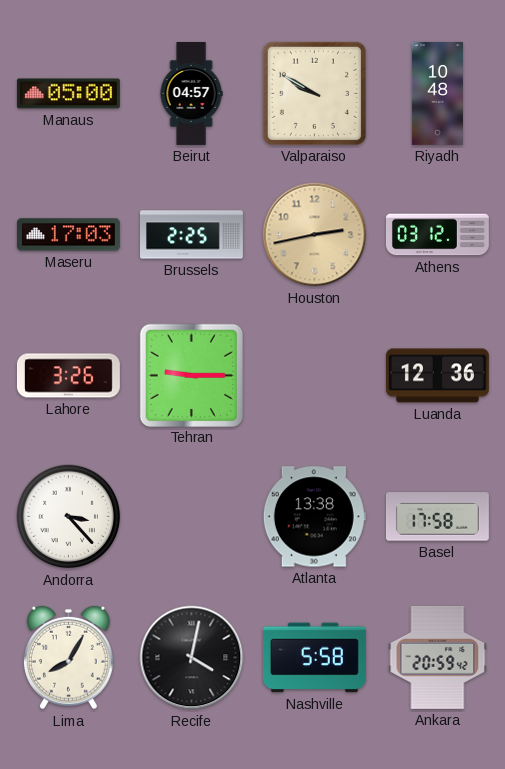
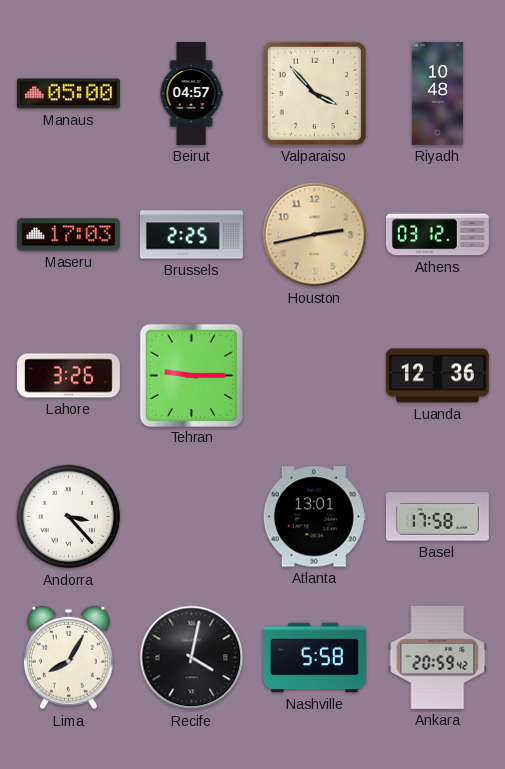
Valparaiso: 9:50 -> 3:53 (314, 93)
Atlanta: 13:38 -> 13:01 (314, 517)
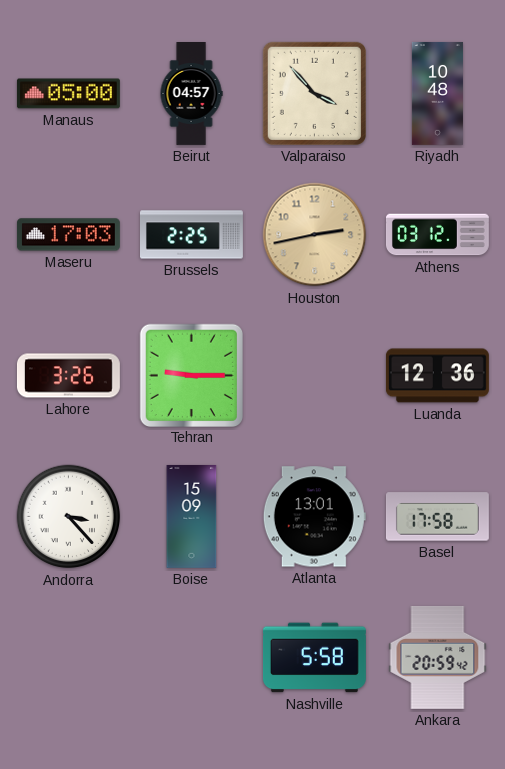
Boise: none -> 15:09 (192, 516)
Lima: 8:05 -> none (68, 658)
Recife: 4:02 -> none (192, 658)
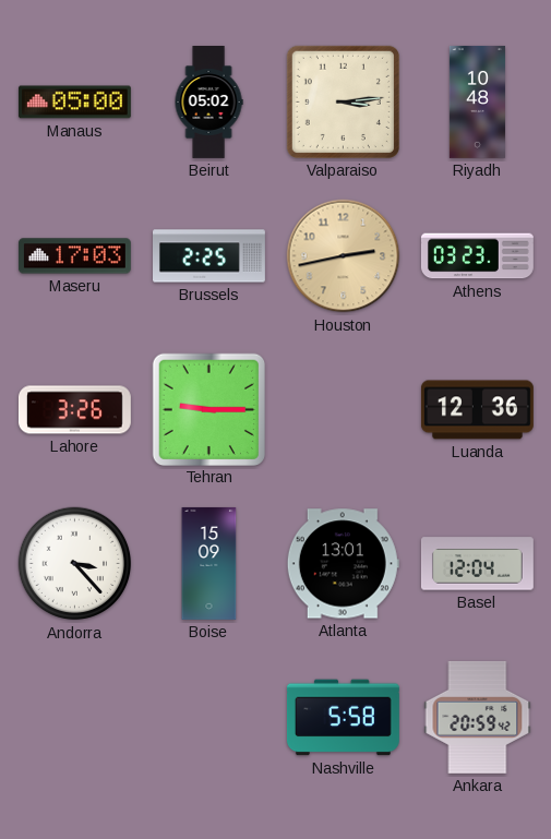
Beirut: 04:57 -> 05:02 (208, 103)
Valparaiso: 3:53 -> 3:14 (343, 101)
Athens: 03:12 -> 03:23 (477, 256)
Basel: 17:58 -> 12:04 (477, 564)
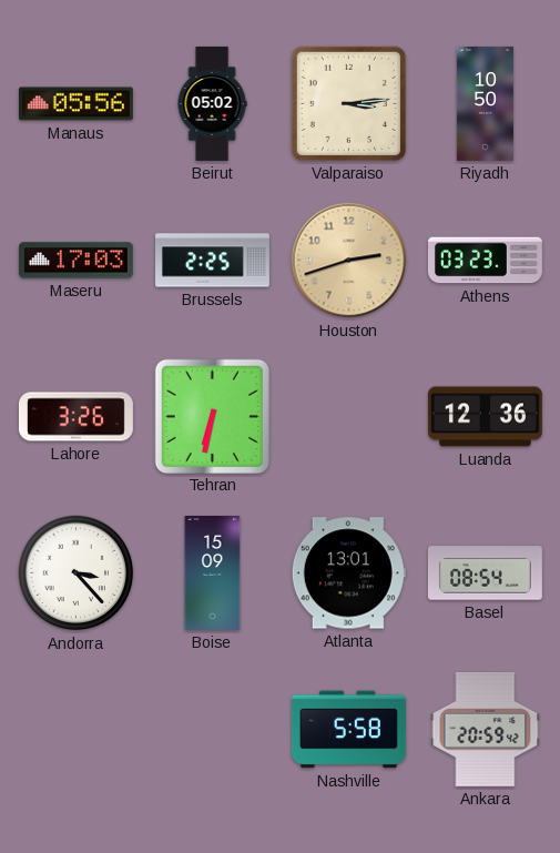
Manaus: 05:00 -> 05:56 (75, 104)
Riyadh: 10:48 -> 10:50 (485, 103)
Houston: 2:43 -> 2:42 (349, 261)
Tehran: 9:15 -> 6:32 (212, 416)
Basel: 12:04 -> 08:54 (485, 573)
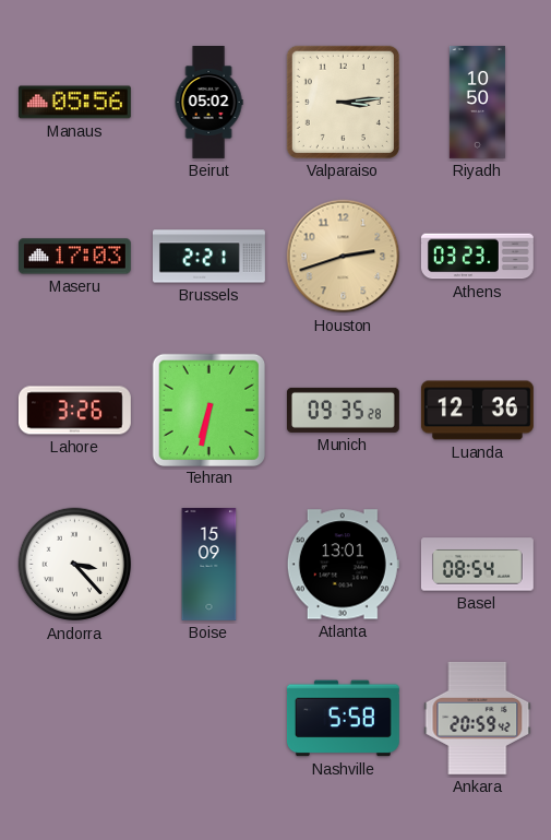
Brussels: 2:25 -> 2:21 (209, 257)
Munich: none -> 09:35 (343, 410)
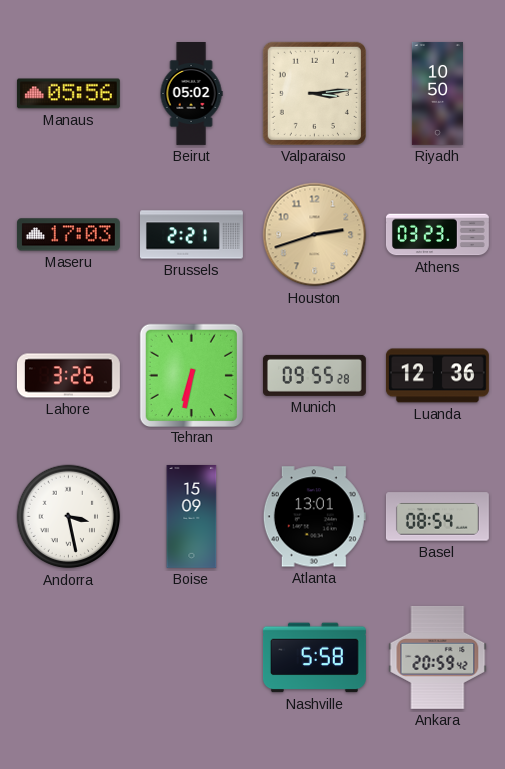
Munich: 09:35 -> 09:55 (314, 375)
Andorra: 3:23 -> 3:28 (69, 517)
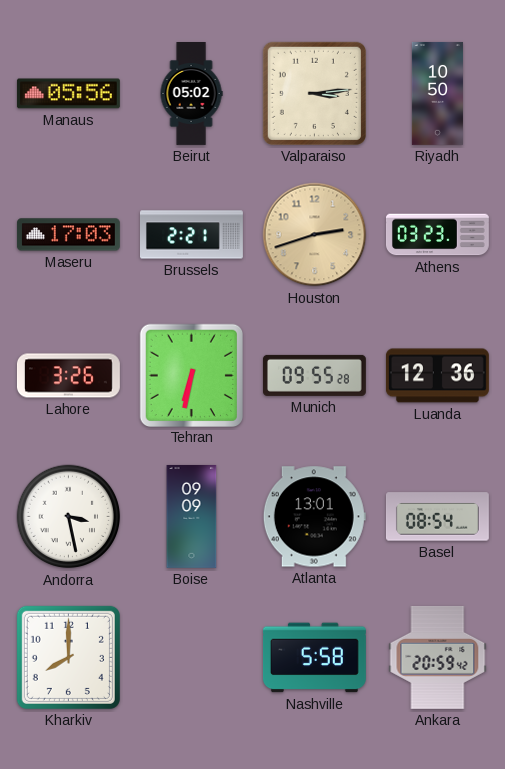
Boise: 15:09 -> 09:09 (192, 516)
Kharkiv: none -> 8:00 (68, 657)
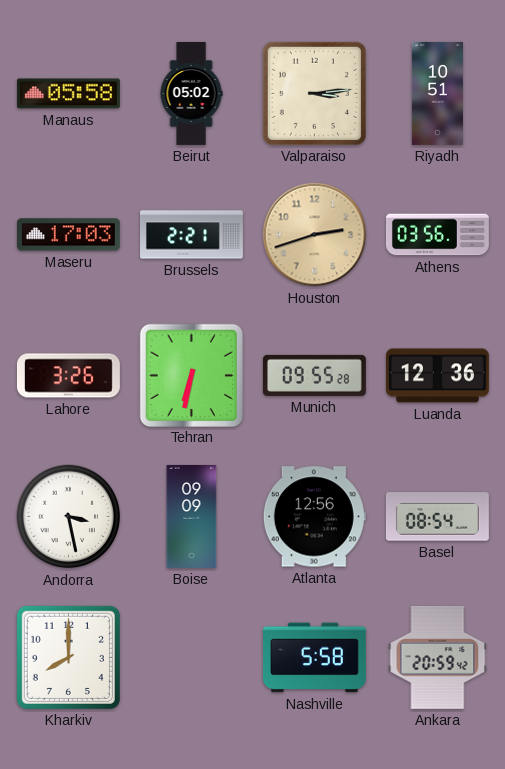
Manaus: 05:56 -> 05:58 (68, 94)
Riyadh: 10:50 -> 10:51 (437, 93)
Athens: 03:23 -> 03:56 (437, 235)
Atlanta: 13:01 -> 12:56 (314, 517)
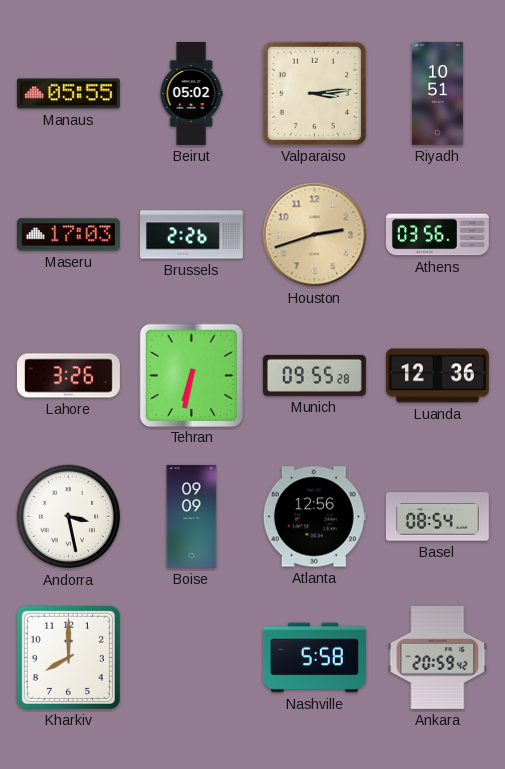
Manaus: 05:58 -> 05:55 (68, 94)
Brussels: 2:21 -> 2:26 (192, 235)
